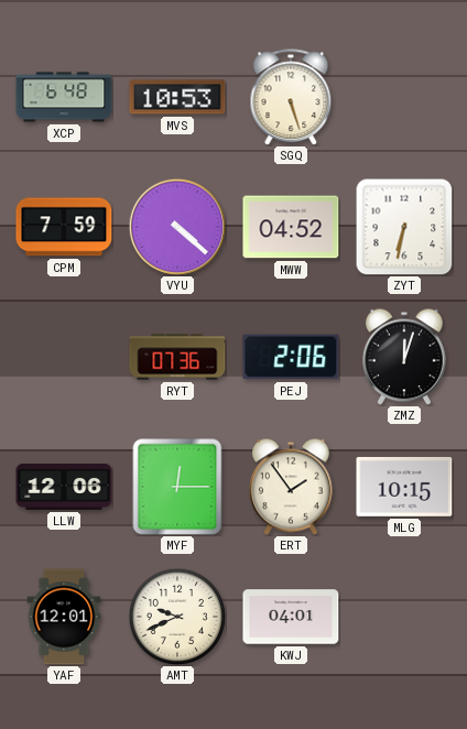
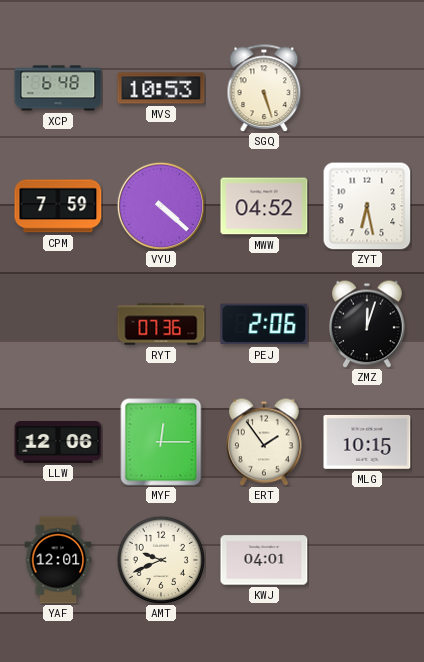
ZYT: 6:32 -> 6:28 (367, 206)
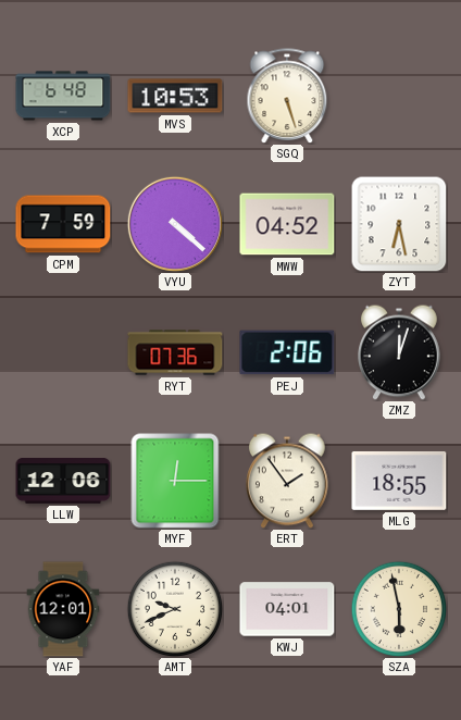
MLG: 10:15 -> 18:55 (399, 481)
SZA: none -> 5:58 (398, 608)
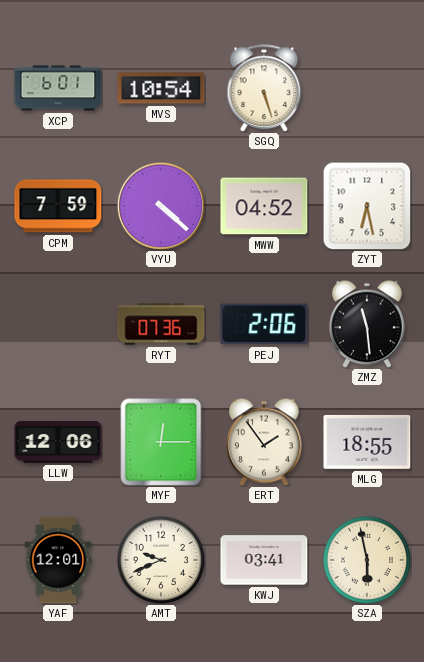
XCP: 6:48 -> 6:01 (58, 88)
MVS: 10:53 -> 10:54 (161, 88)
ZMZ: 12:03 -> 11:29 (368, 324)
KWJ: 04:01 -> 03:41 (264, 560)
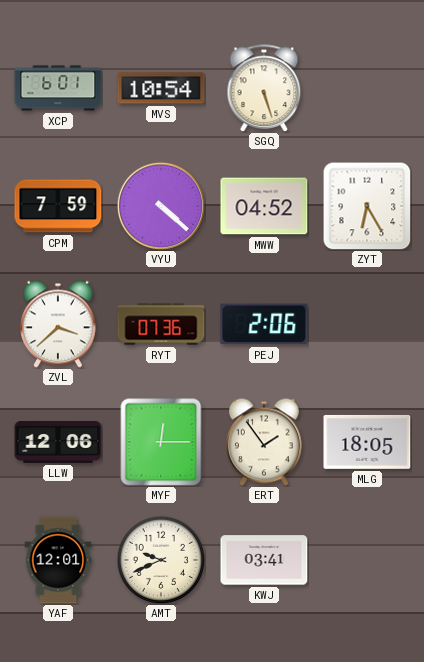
ZYT: 6:28 -> 6:25 (367, 206)
ZVL: none -> 3:38 (59, 324)
ZMZ: 11:29 -> none (368, 324)
MLG: 18:55 -> 18:05 (367, 442)
SZA: 5:58 -> none (366, 559)
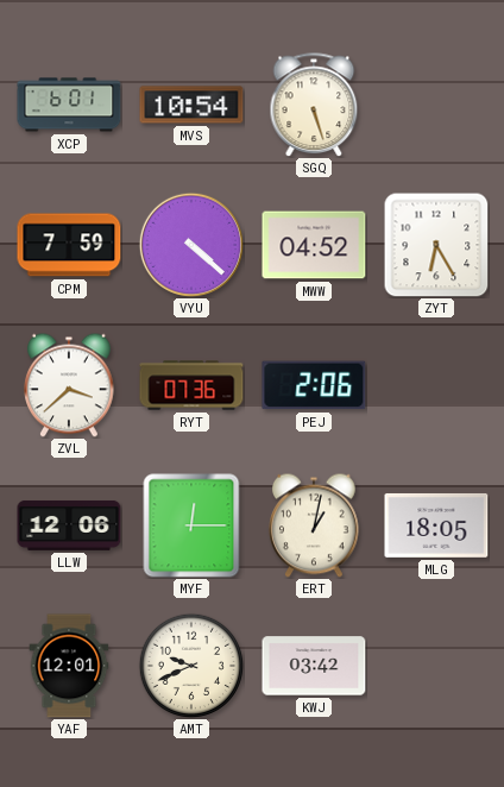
ERT: 1:54 -> 1:02 (315, 525)
KWJ: 03:41 -> 03:42 (314, 666)
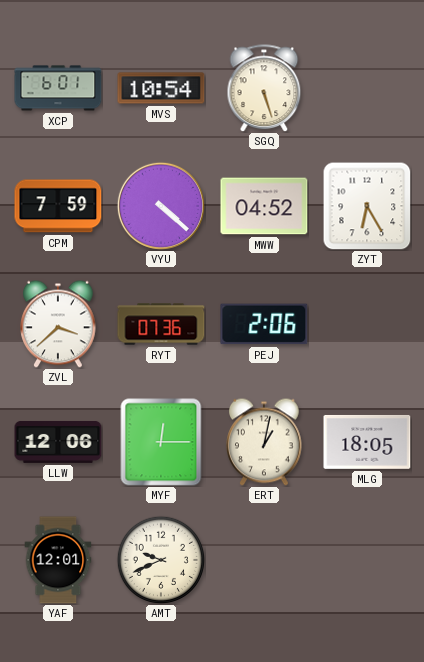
KWJ: 03:42 -> none (314, 666)
